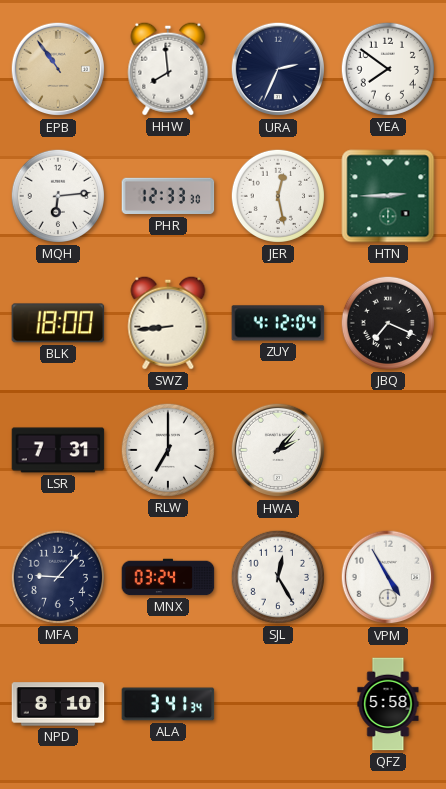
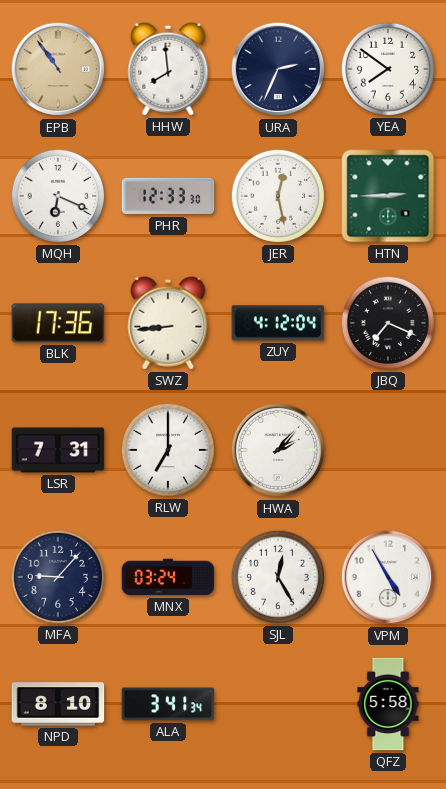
MQH: 6:14 -> 6:19 (58, 196)
BLK: 18:00 -> 17:36 (58, 323)
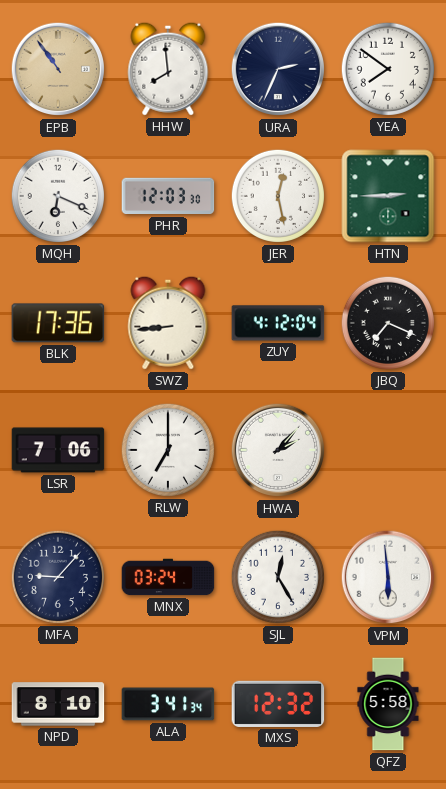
PHR: 12:33 -> 12:03 (168, 196)
LSR: 7:31 -> 7:06 (58, 450)
VPM: 4:55 -> 5:59 (388, 577)
MXS: none -> 12:32 (278, 704)
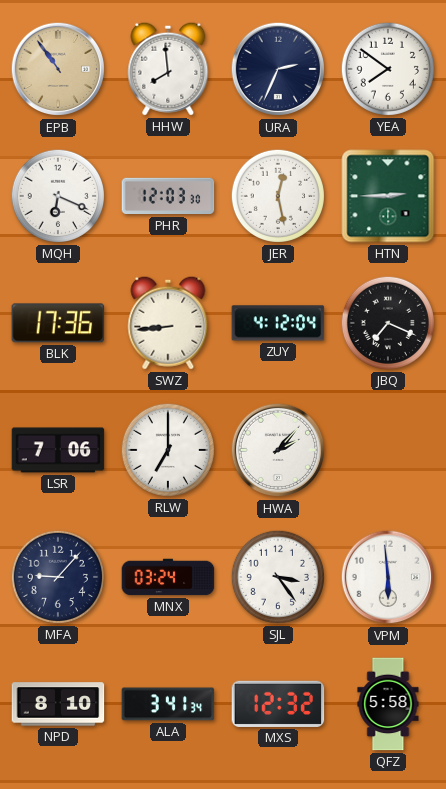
SJL: 12:25 -> 3:24 (278, 577)
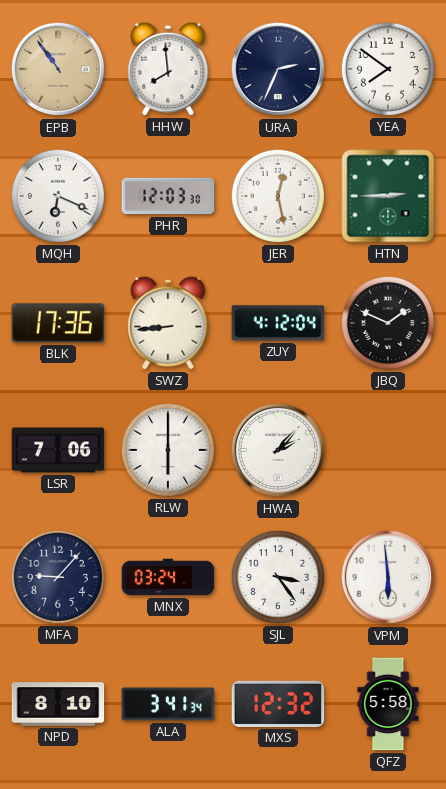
JBQ: 7:19 -> 1:49 (388, 323)
RLW: 7:00 -> 6:00 (168, 450)
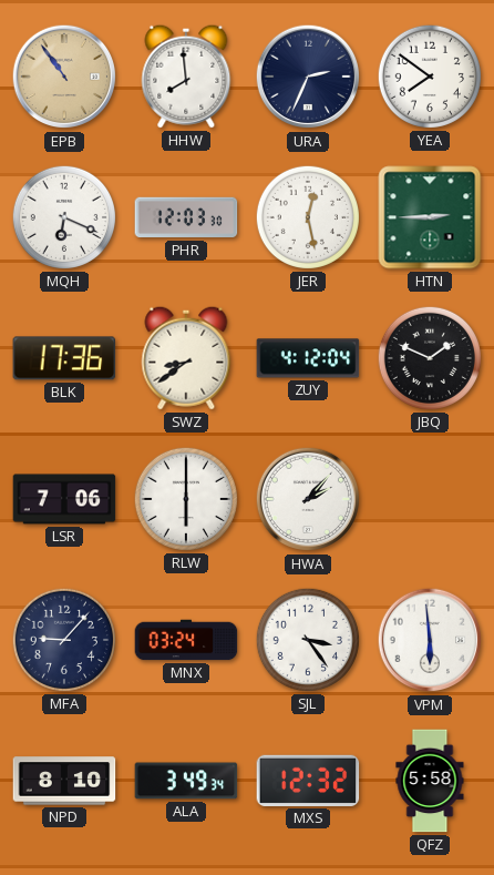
SWZ: 8:44 -> 8:39 (186, 358)
ALA: 3:41 -> 3:49 (186, 781)
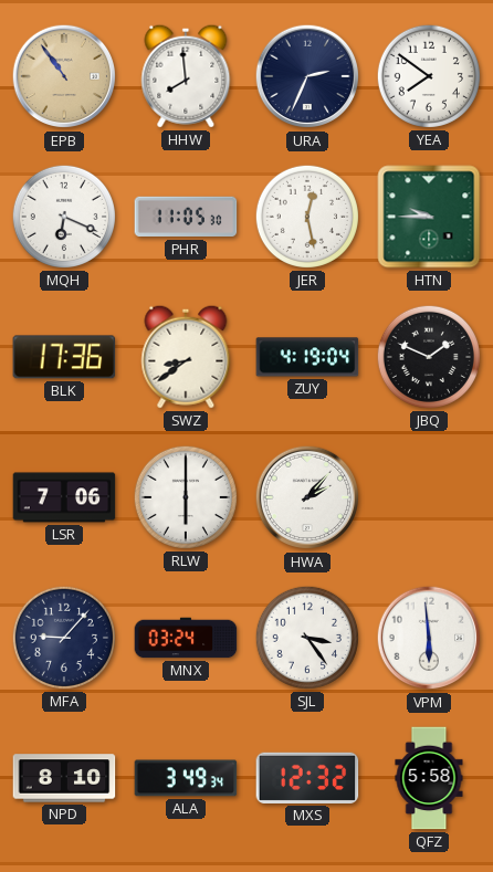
PHR: 12:03 -> 11:05 (186, 217)
HTN: 2:45 -> 9:45 (429, 217)
ZUY: 4:12 -> 4:19 (307, 357)
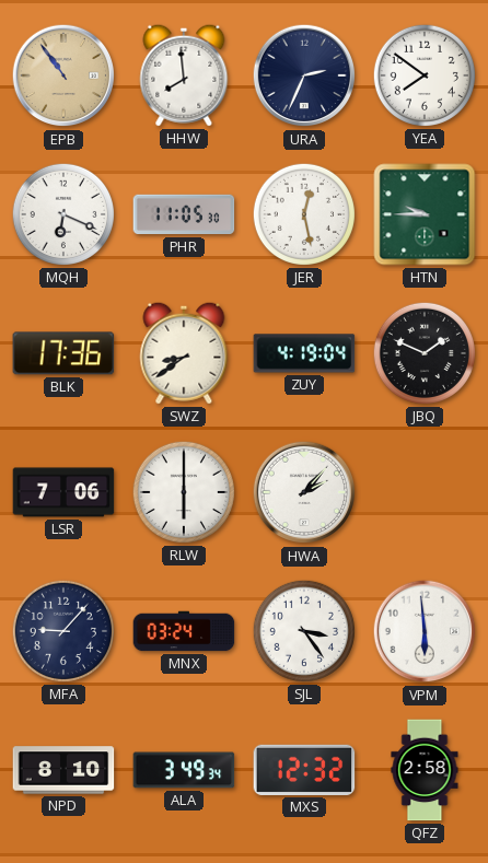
QFZ: 5:58 -> 2:58 (425, 770)
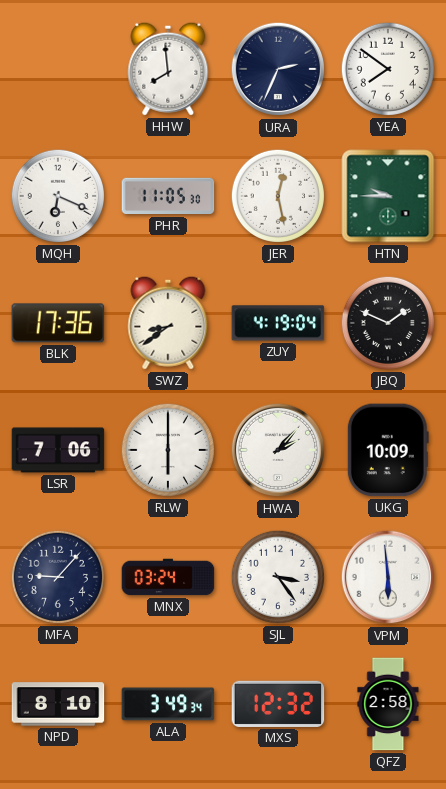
EPB: 10:54 -> none (63, 75)
UKG: none -> 10:09 (388, 450)
